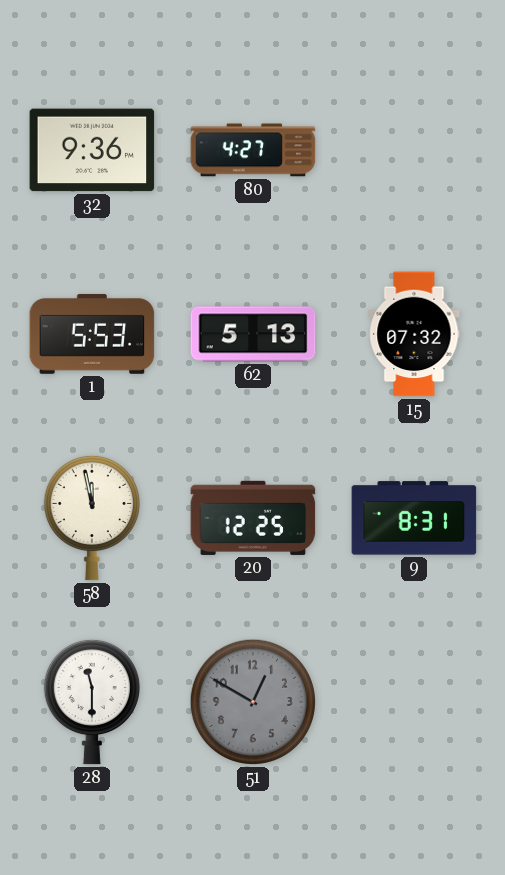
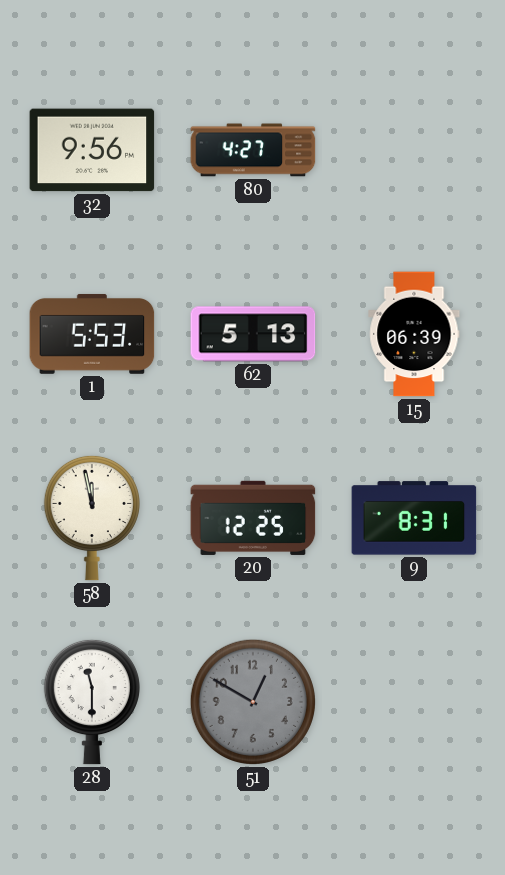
32: 9:36 -> 9:56 (92, 150)
15: 07:32 -> 06:39 (414, 334)
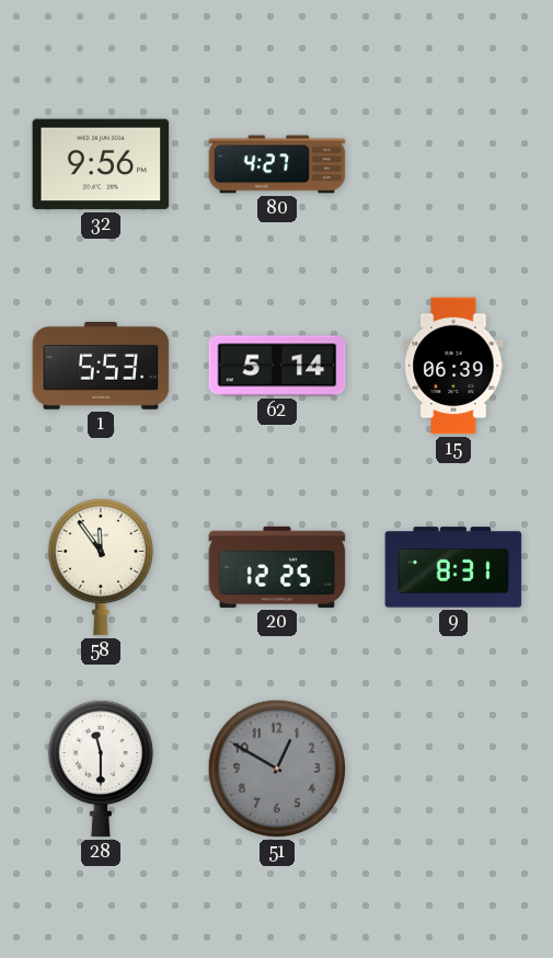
62: 5:13 -> 5:14 (277, 366)
58: 11:58 -> 11:54 (101, 567)
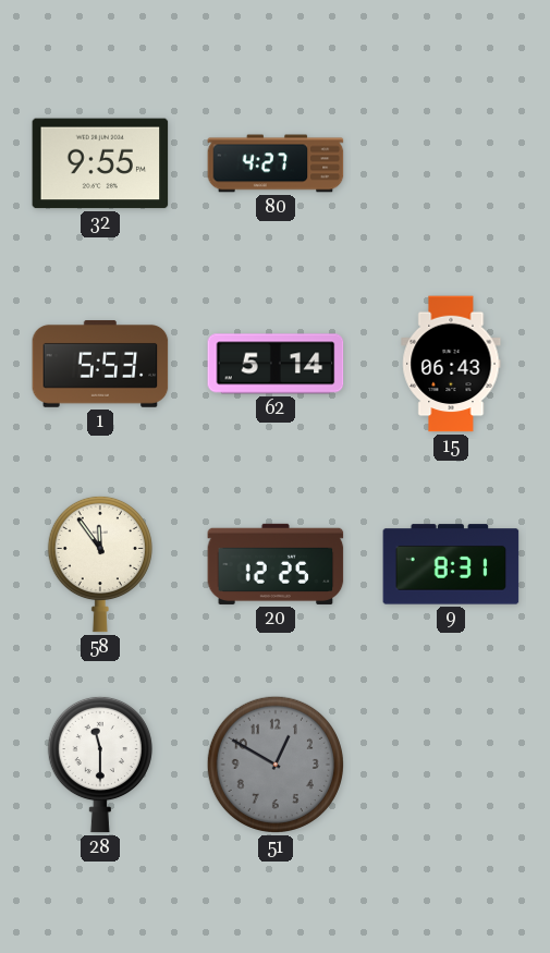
32: 9:56 -> 9:55 (100, 163)
15: 06:39 -> 06:43 (451, 364)
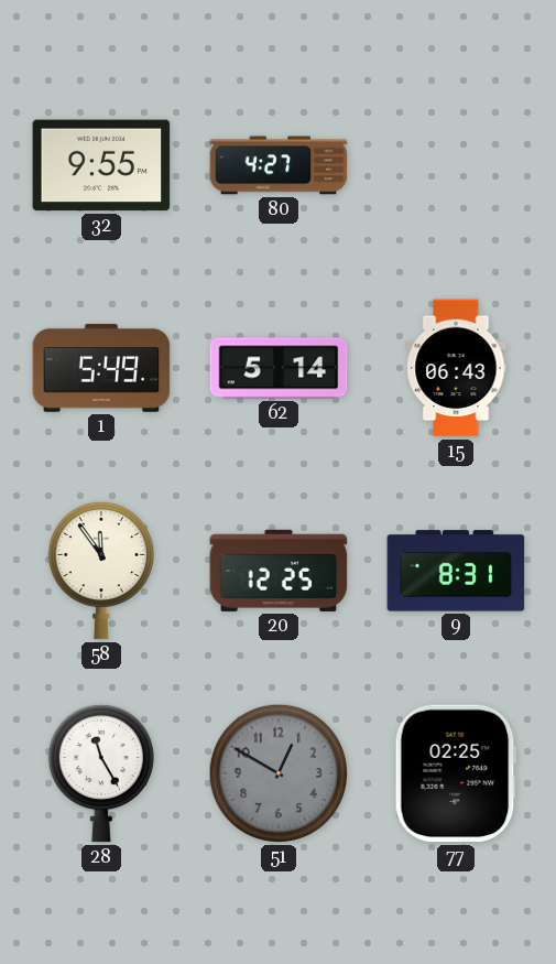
1: 5:53 -> 5:49 (101, 368)
28: 11:30 -> 11:25 (101, 773)
77: none -> 02:25 (456, 773)
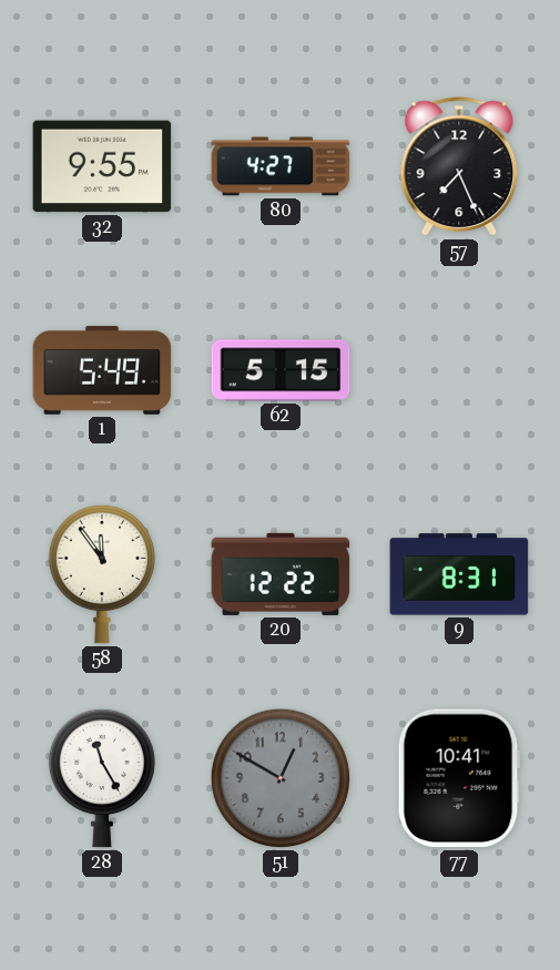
57: none -> 7:26 (459, 167)
62: 5:14 -> 5:15 (281, 370)
15: 06:43 -> none (456, 368)
20: 12:25 -> 12:22 (281, 574)
77: 02:25 -> 10:41 (459, 778)
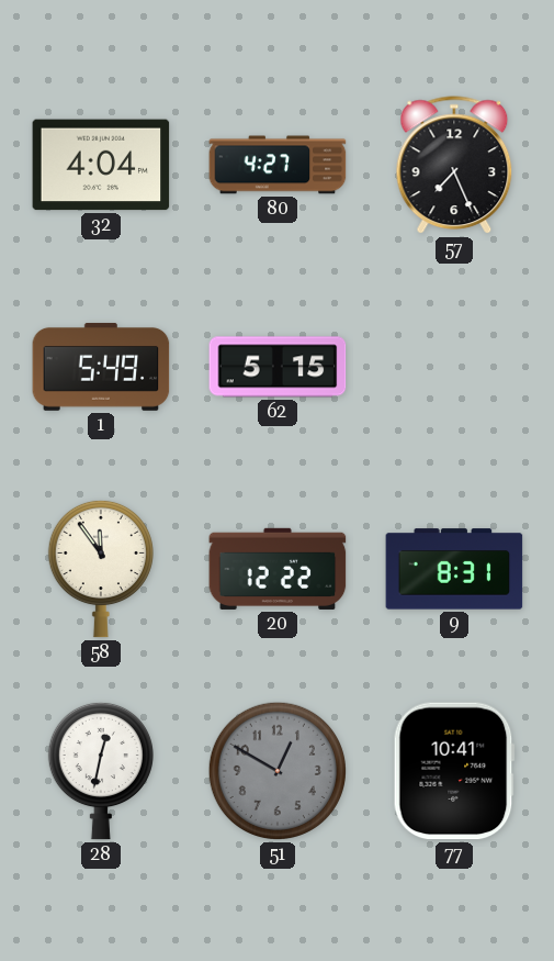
32: 9:55 -> 4:04 (101, 165)
28: 11:25 -> 12:32 (101, 771)
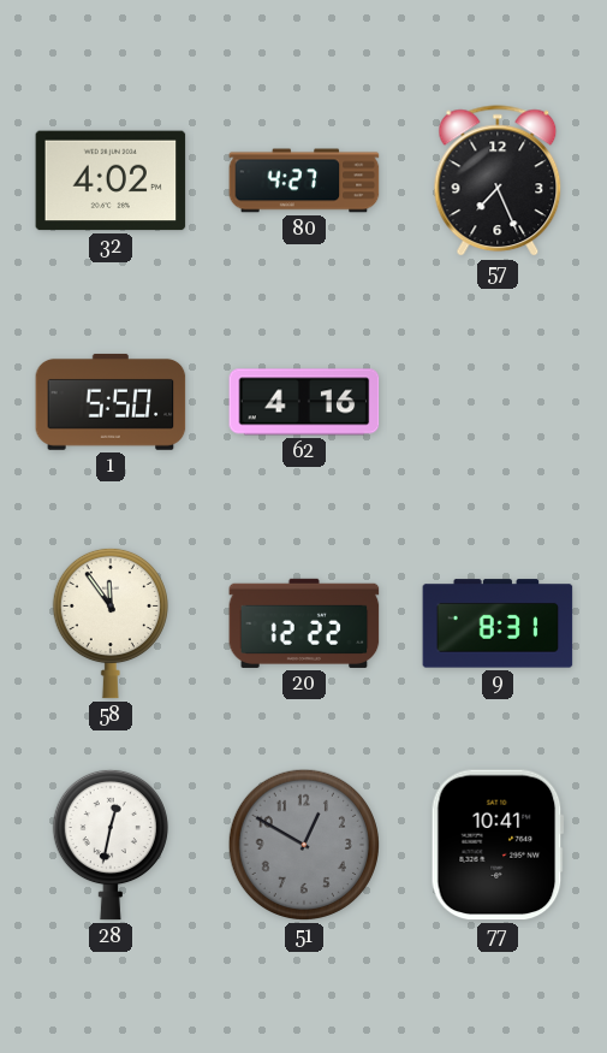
32: 4:04 -> 4:02 (111, 181)
1: 5:49 -> 5:50 (111, 402)
62: 5:15 -> 4:16 (304, 402)
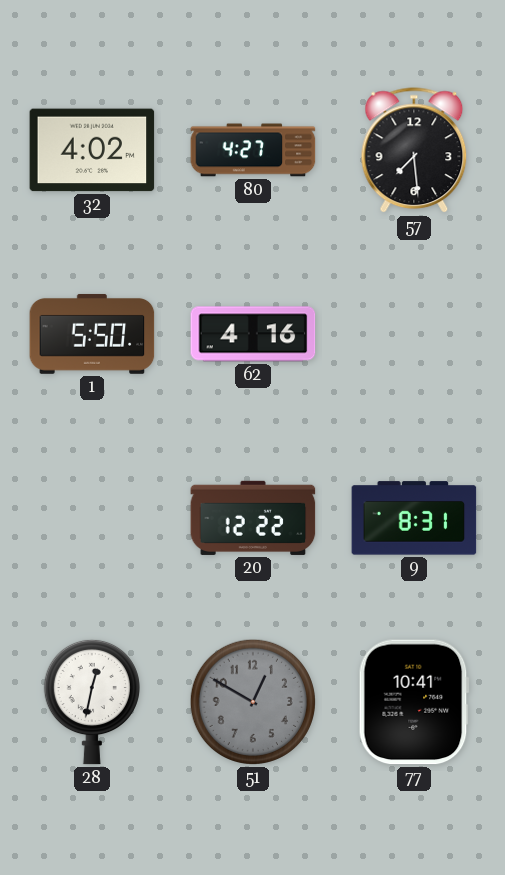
57: 7:26 -> 7:29 (414, 151)
58: 11:54 -> none (111, 623)
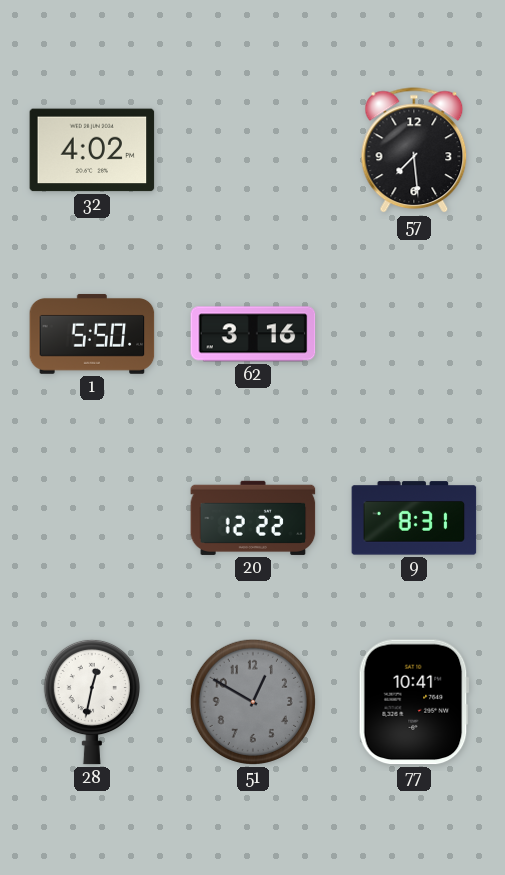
80: 4:27 -> none (253, 150)
62: 4:16 -> 3:16 (253, 334)
